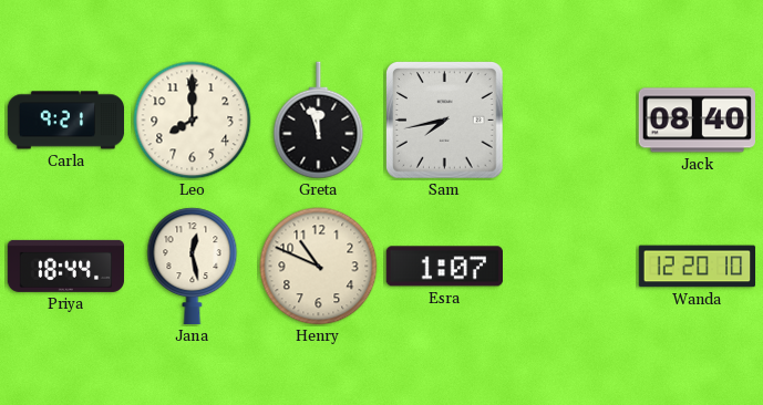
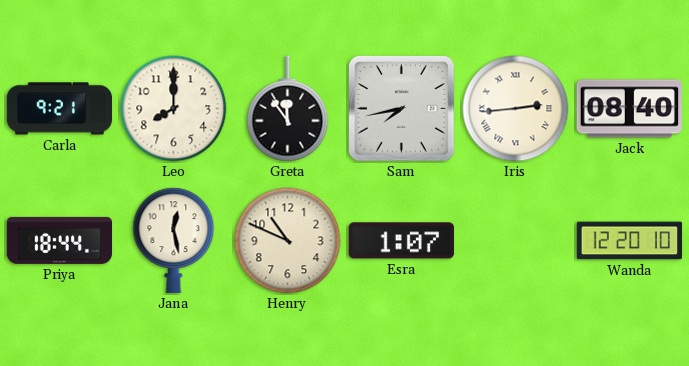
Greta: 11:57 -> 11:54 (288, 109)
Iris: none -> 2:44 (516, 109)
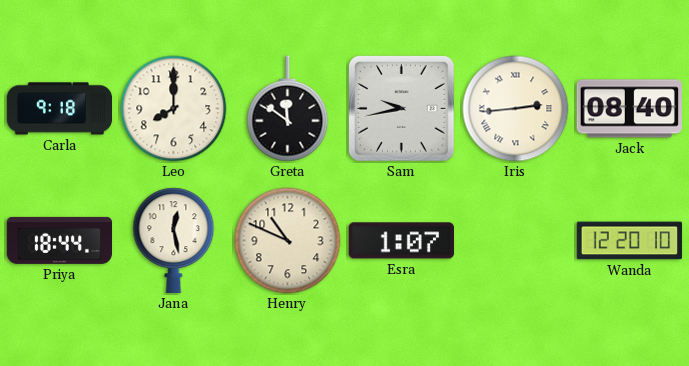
Carla: 9:21 -> 9:18 (60, 109)
Greta: 11:54 -> 11:51 (288, 109)
Sam: 7:43 -> 9:43 (402, 109)
